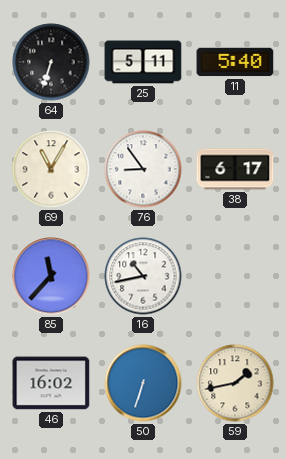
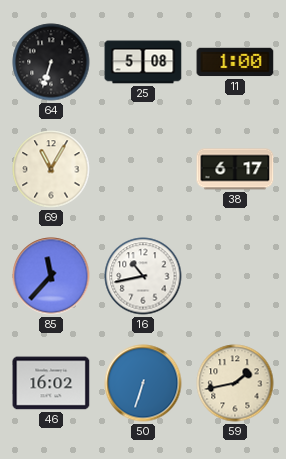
25: 5:11 -> 5:08 (143, 62)
11: 5:40 -> 1:00 (235, 62)
76: 8:54 -> none (143, 169)
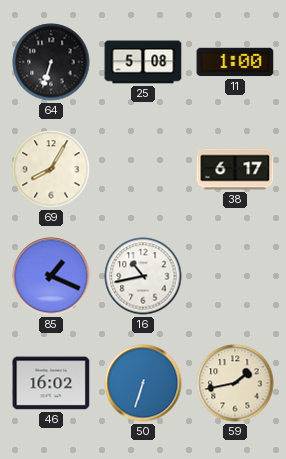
69: 11:05 -> 8:05 (51, 169)
85: 11:37 -> 1:19 (51, 276)
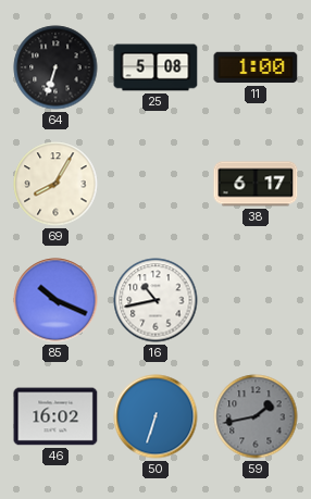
85: 1:19 -> 10:19 (55, 300)
59 dial: cream -> grey (256, 416)
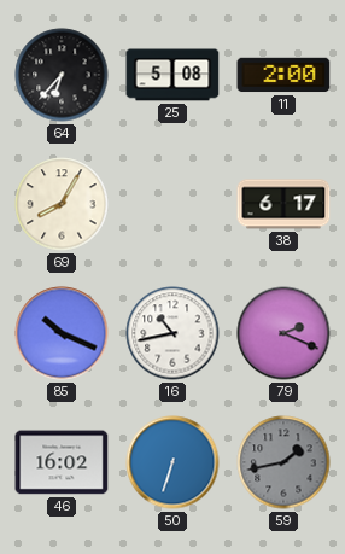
64: 6:33 -> 6:37 (62, 75)
11: 1:00 -> 2:00 (283, 75)
79: none -> 2:19 (283, 333)
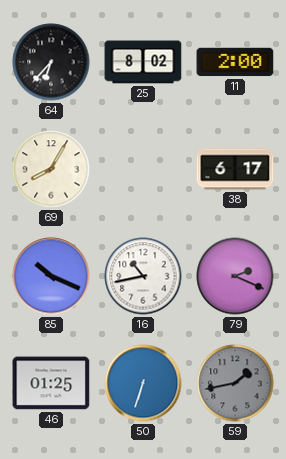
25: 5:08 -> 8:02 (143, 62)
46: 16:02 -> 01:25 (51, 383)
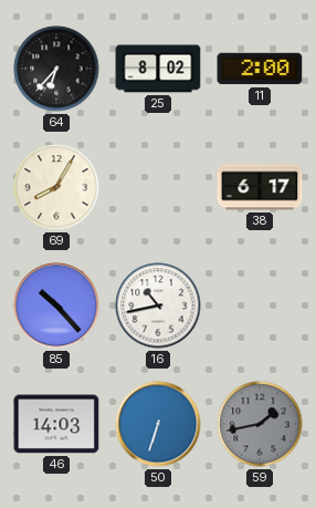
85: 10:19 -> 10:23 (56, 305)
79: 2:19 -> none (235, 276)
46: 01:25 -> 14:03 (56, 424)
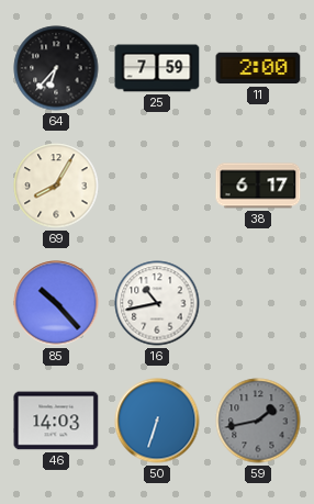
25: 8:02 -> 7:59 (157, 68)
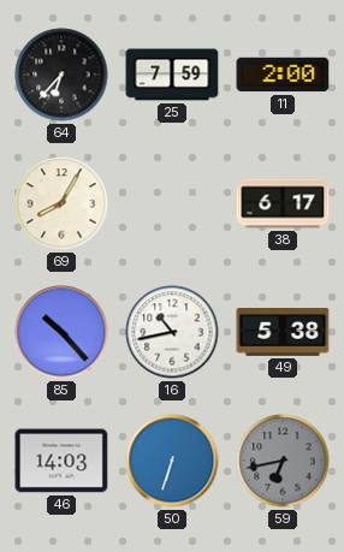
49: none -> 5:38 (283, 333)
59: 1:43 -> 6:43 (283, 461)
